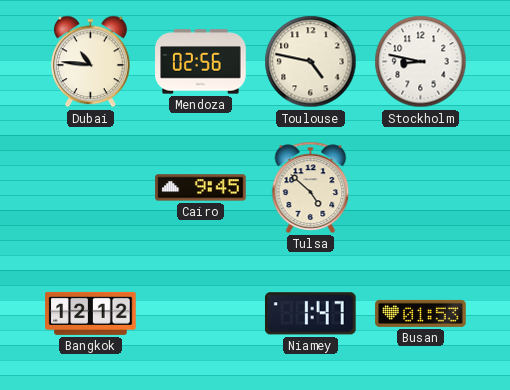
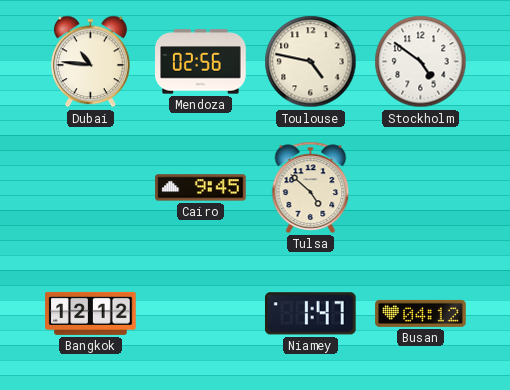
Stockholm: 8:47 -> 4:51 (421, 62)
Busan: 01:53 -> 04:12 (421, 313)
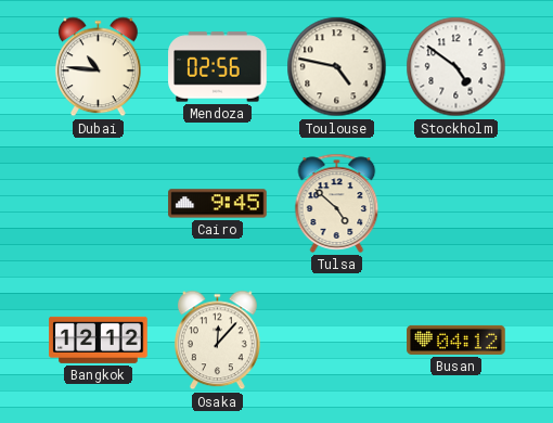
Osaka: none -> 12:07 (217, 341)
Niamey: 1:47 -> none (310, 314)
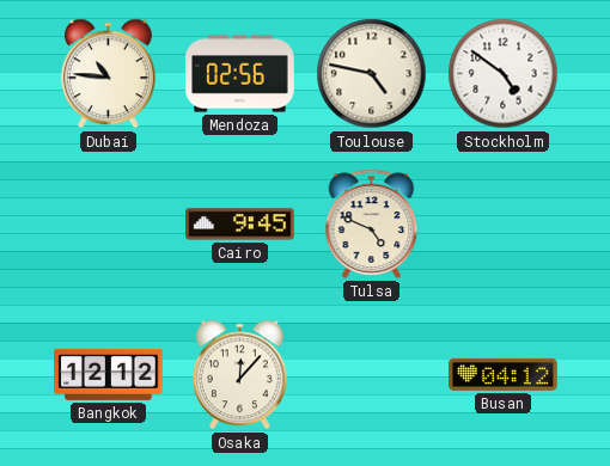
Tulsa: 4:52 -> 4:49 (372, 223)
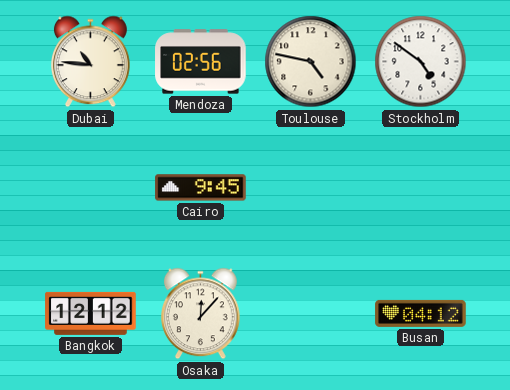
Tulsa: 4:49 -> none (372, 223)
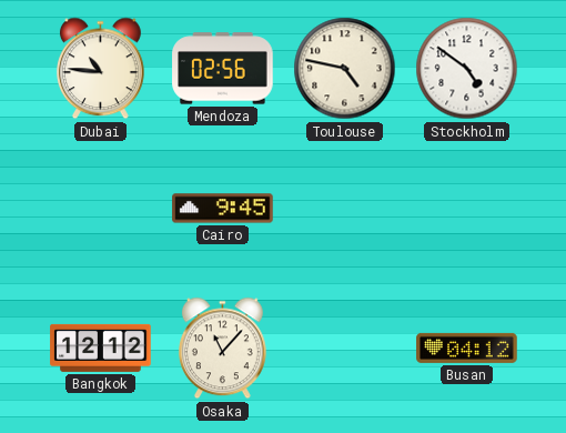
Osaka: 12:07 -> 11:07 (222, 349)
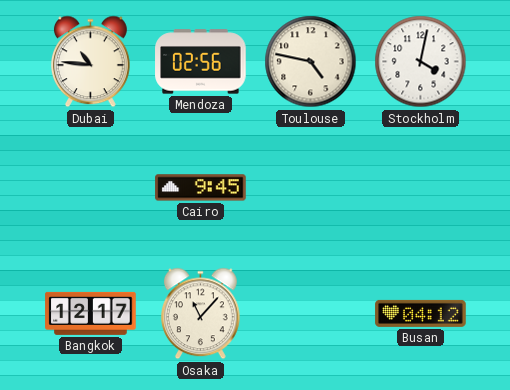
Stockholm: 4:51 -> 4:02 (421, 62)
Bangkok: 12:12 -> 12:17 (91, 313)
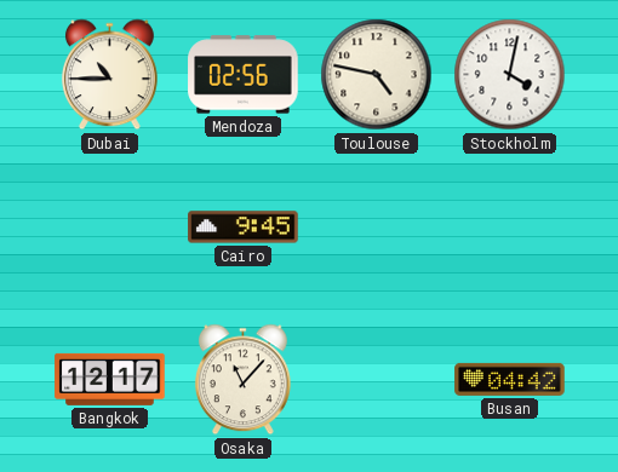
Dubai: 10:46 -> 10:45 (109, 75)
Busan: 04:12 -> 04:42 (510, 379)
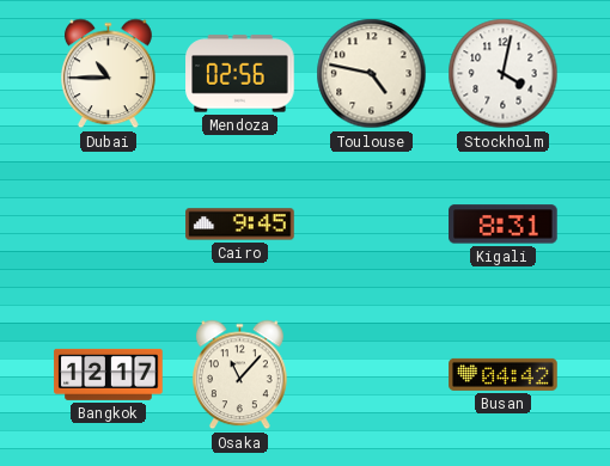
Kigali: none -> 8:31 (504, 225)
